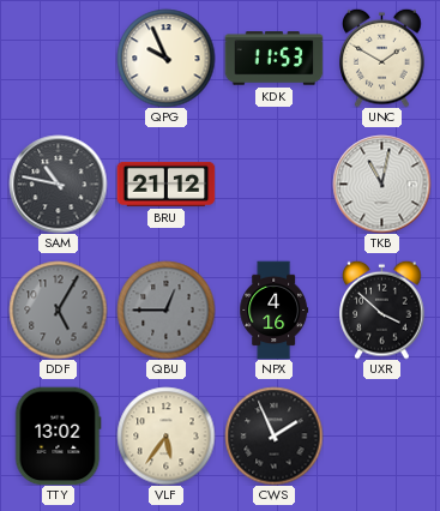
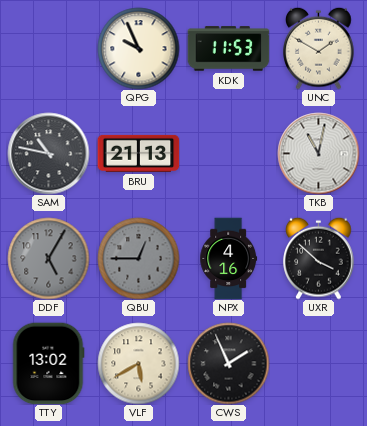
BRU: 21:12 -> 21:13 (138, 153)
VLF: 5:36 -> 5:40 (138, 363)
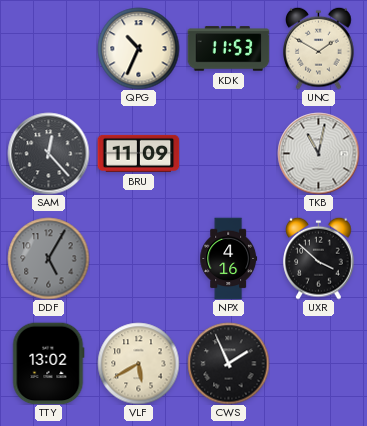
QPG: 9:56 -> 10:34 (138, 48)
SAM: 10:47 -> 12:23 (48, 153)
BRU: 21:13 -> 11:09 (138, 153)
QBU: 12:45 -> none (138, 258)
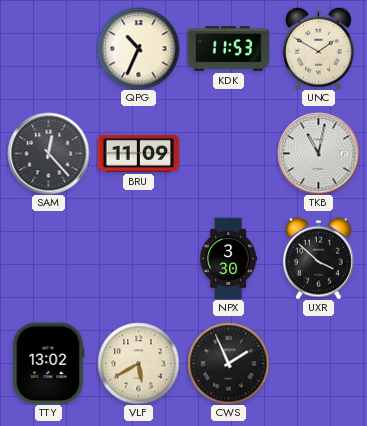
DDF: 5:05 -> none (48, 258)
NPX: 4:16 -> 3:30 (229, 258)
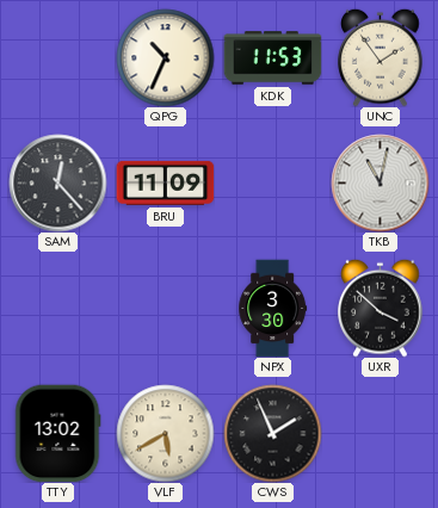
UNC: 1:50 -> 1:54 (381, 57)
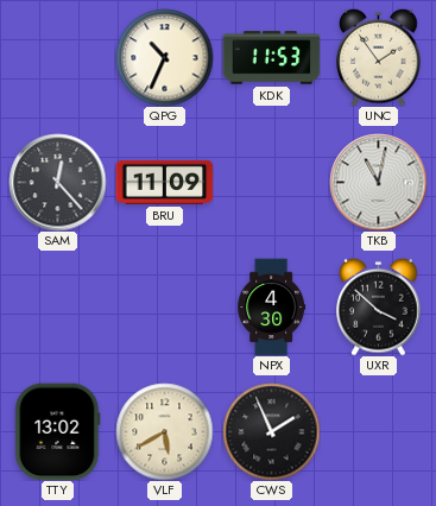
NPX: 3:30 -> 4:30 (272, 306)
